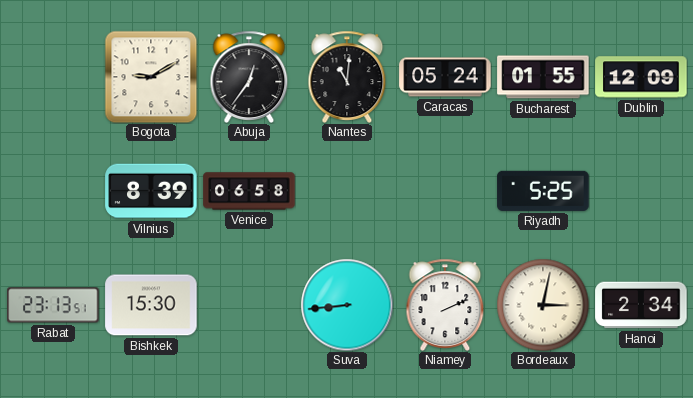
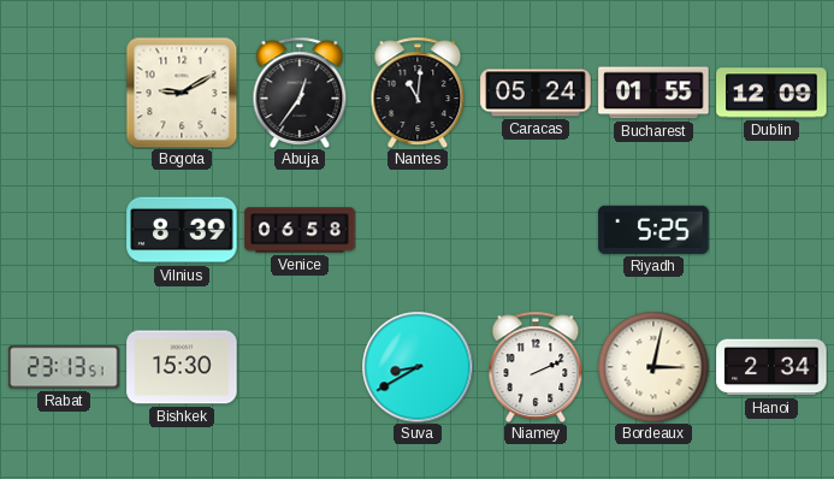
Suva: 8:44 -> 8:40 (418, 367)
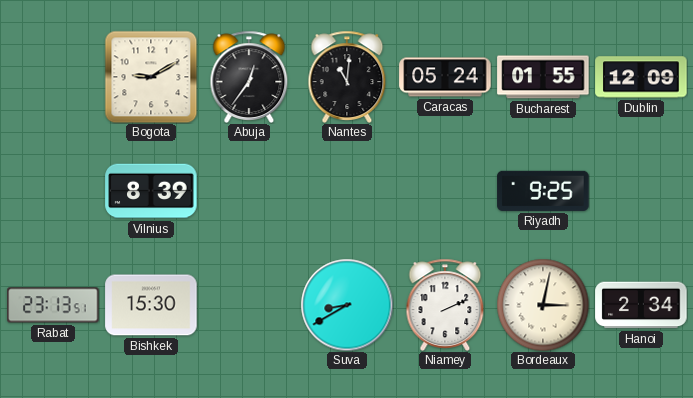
Venice: 06:58 -> none (300, 230)
Riyadh: 5:25 -> 9:25 (543, 191)
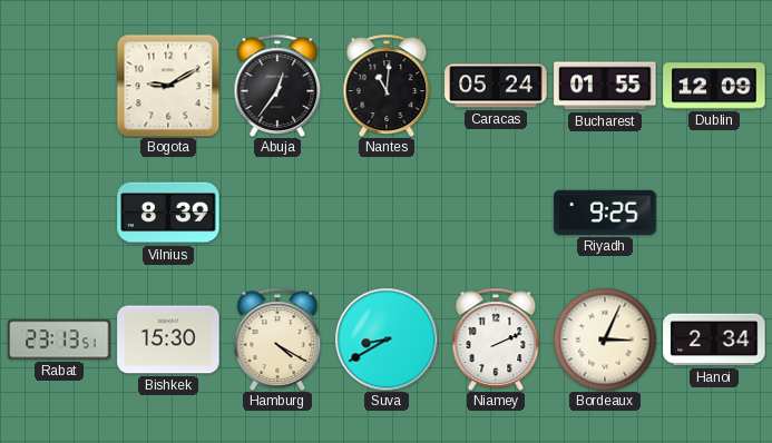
Hamburg: none -> 4:20 (277, 339)
Bordeaux: 3:02 -> 3:04 (605, 339)
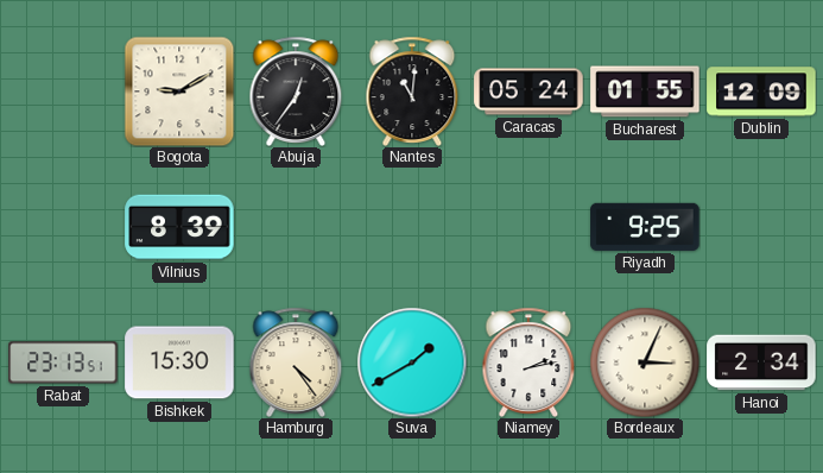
Hamburg: 4:20 -> 4:24 (296, 362)
Suva: 8:40 -> 1:40 (412, 362)
Niamey: 2:11 -> 2:13 (528, 362)
